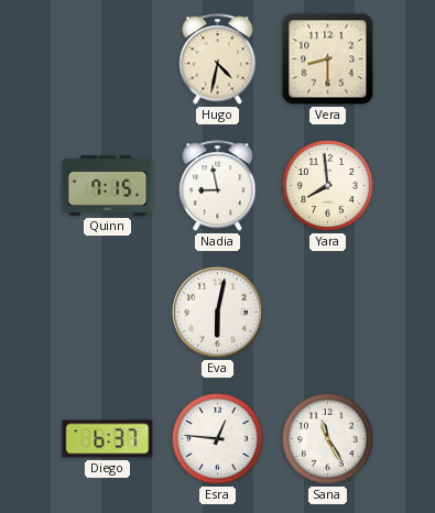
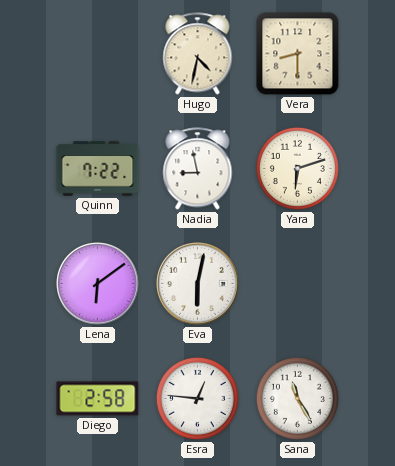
Quinn: 7:15 -> 7:22 (98, 169)
Yara: 7:59 -> 6:12 (297, 168)
Lena: none -> 6:09 (98, 284)
Diego: 6:37 -> 2:58 (98, 399)
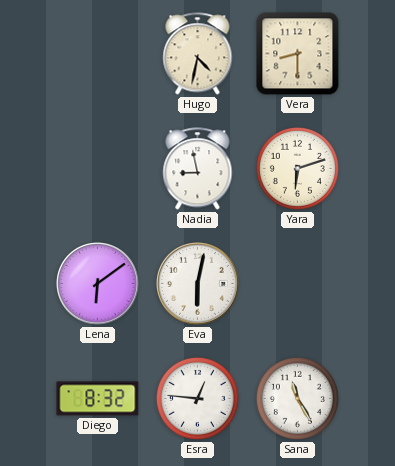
Quinn: 7:22 -> none (98, 169)
Diego: 2:58 -> 8:32 (98, 399)
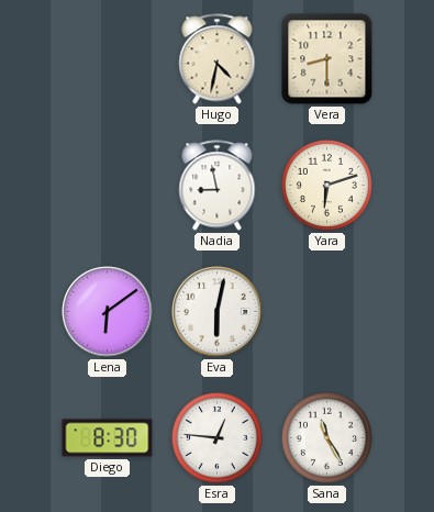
Diego: 8:32 -> 8:30 (108, 438)
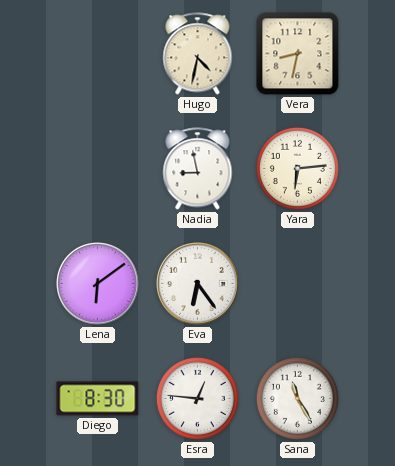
Vera: 8:30 -> 8:32 (298, 54)
Yara: 6:12 -> 6:14 (297, 168)
Eva: 6:02 -> 6:24 (198, 284)
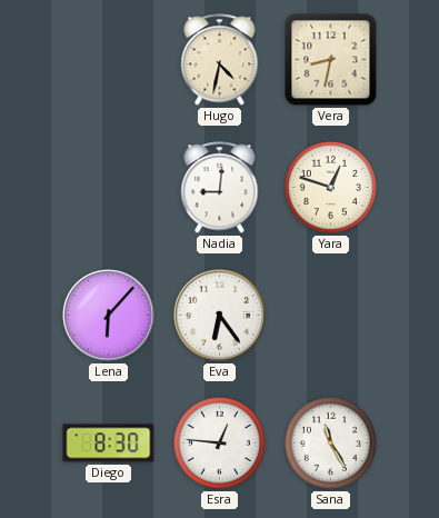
Nadia: 8:58 -> 9:01 (220, 188)
Yara: 6:14 -> 12:48 (330, 187)
Lena: 6:09 -> 6:07 (109, 316)
